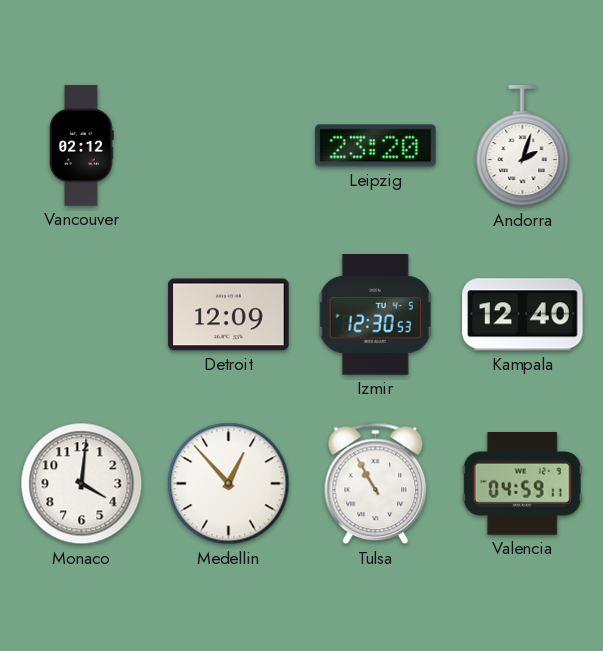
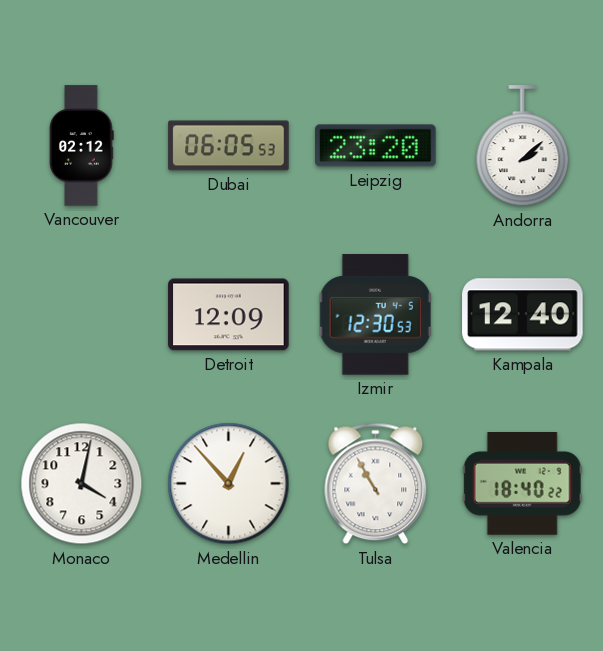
Dubai: none -> 06:05 (229, 146)
Andorra: 2:03 -> 2:08 (523, 146)
Monaco: 4:01 -> 4:02 (82, 484)
Valencia: 04:59 -> 18:40 (522, 484)
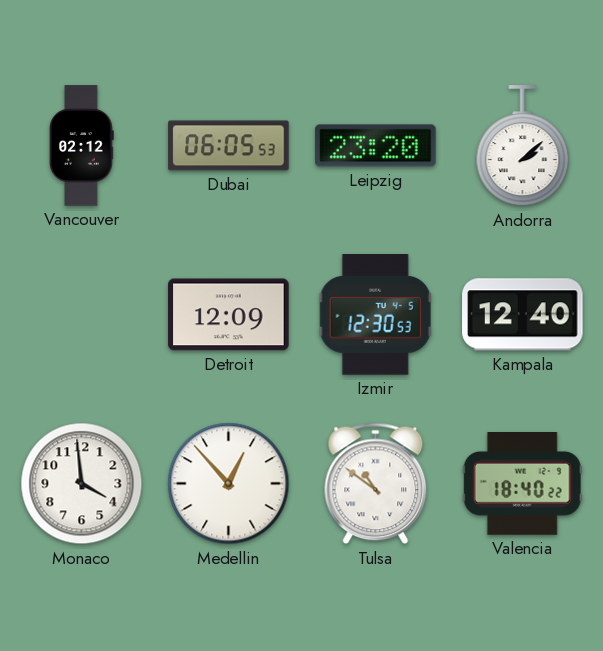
Monaco: 4:02 -> 3:59 (82, 484)
Tulsa: 10:55 -> 10:51 (376, 484)
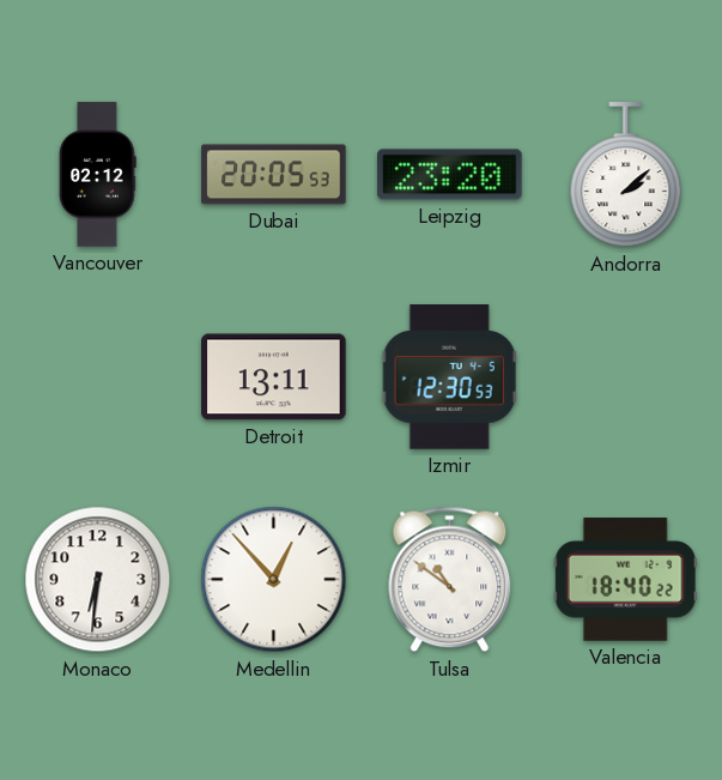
Dubai: 06:05 -> 20:05 (274, 175)
Detroit: 12:09 -> 13:11 (274, 377)
Kampala: 12:40 -> none (523, 315)
Monaco: 3:59 -> 6:31 (98, 580)
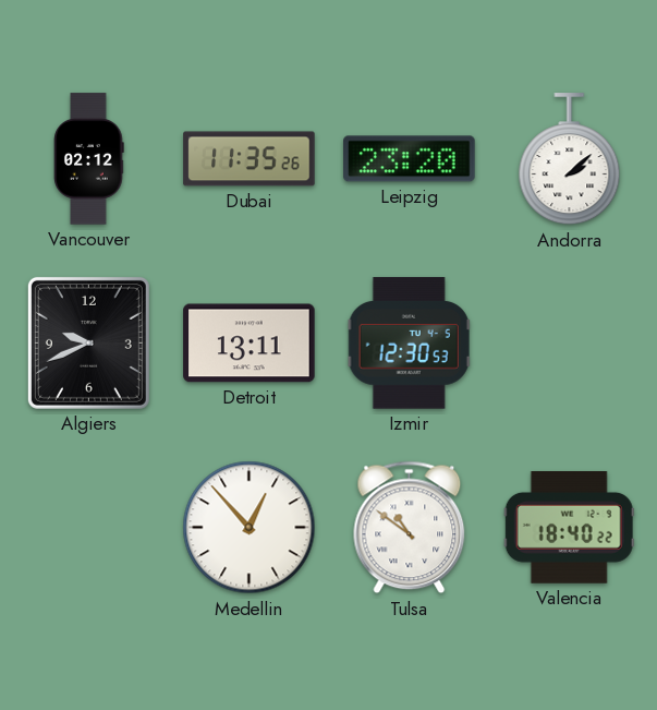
Dubai: 20:05 -> 11:35 (250, 159)
Algiers: none -> 9:41 (88, 342)
Monaco: 6:31 -> none (98, 580)
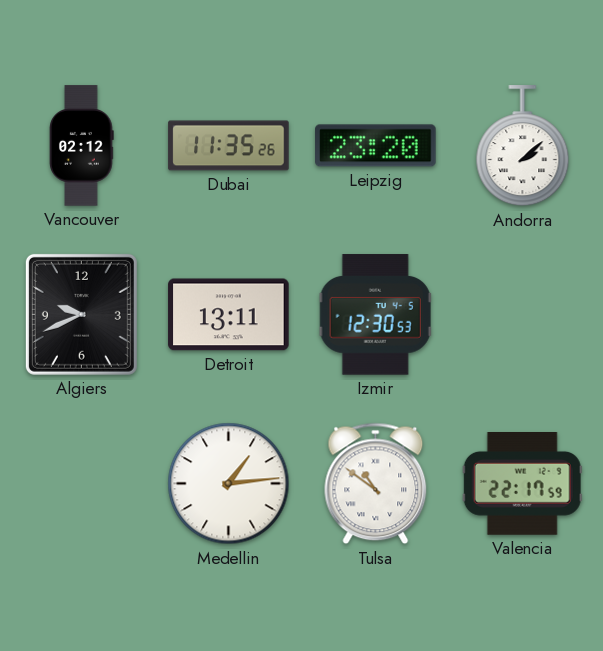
Medellin: 12:53 -> 1:14 (229, 484)
Valencia: 18:40 -> 22:17 (522, 484)
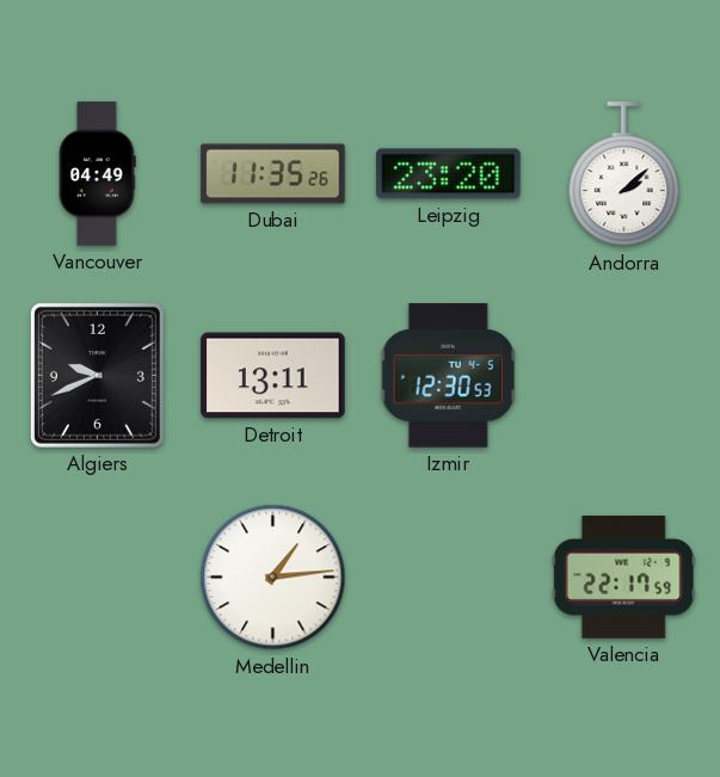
Vancouver: 02:12 -> 04:49 (98, 174)
Tulsa: 10:51 -> none (376, 484)
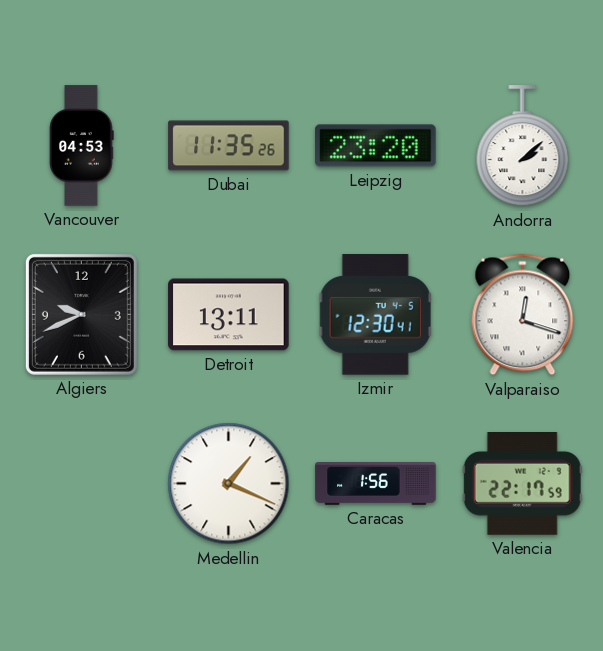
Vancouver: 04:49 -> 04:53 (82, 146)
Izmir: 12:30:53 -> 12:30:41 (376, 315)
Valparaiso: none -> 12:18 (523, 315)
Medellin: 1:14 -> 1:19 (229, 484)
Caracas: none -> 1:56 (376, 484)
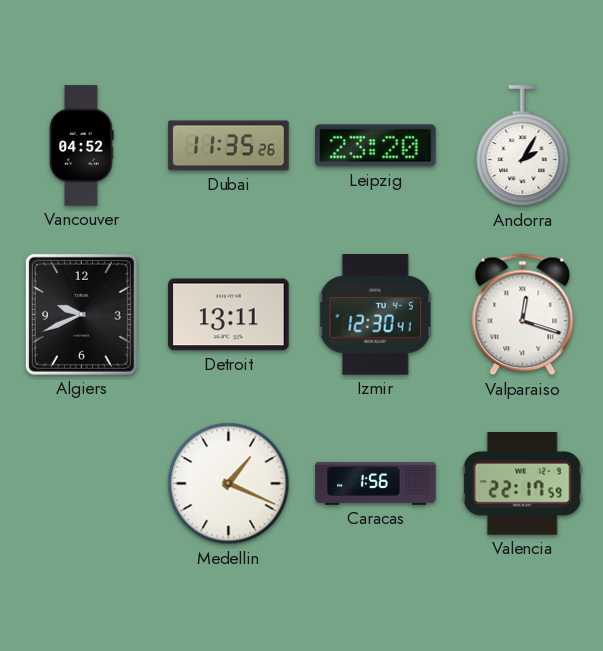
Vancouver: 04:53 -> 04:52 (82, 146)
Andorra: 2:08 -> 2:05 (523, 146)
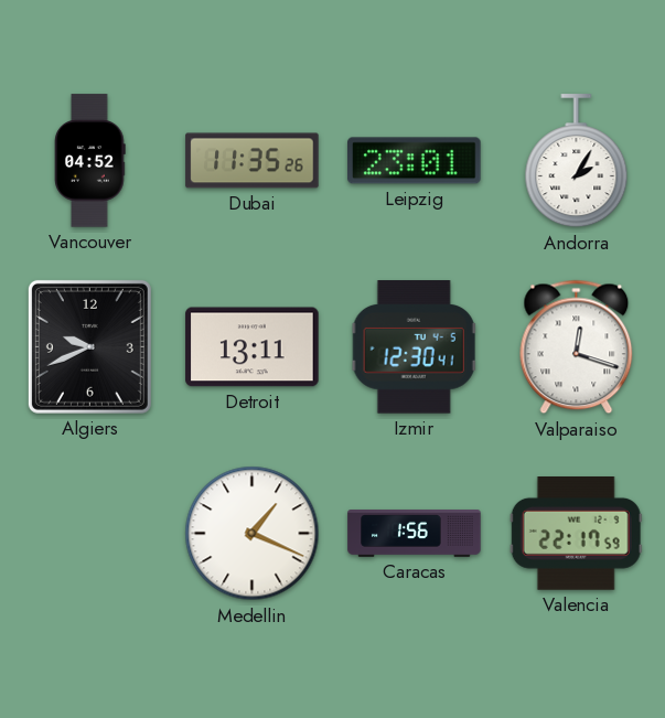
Leipzig: 23:20 -> 23:01 (415, 161)
